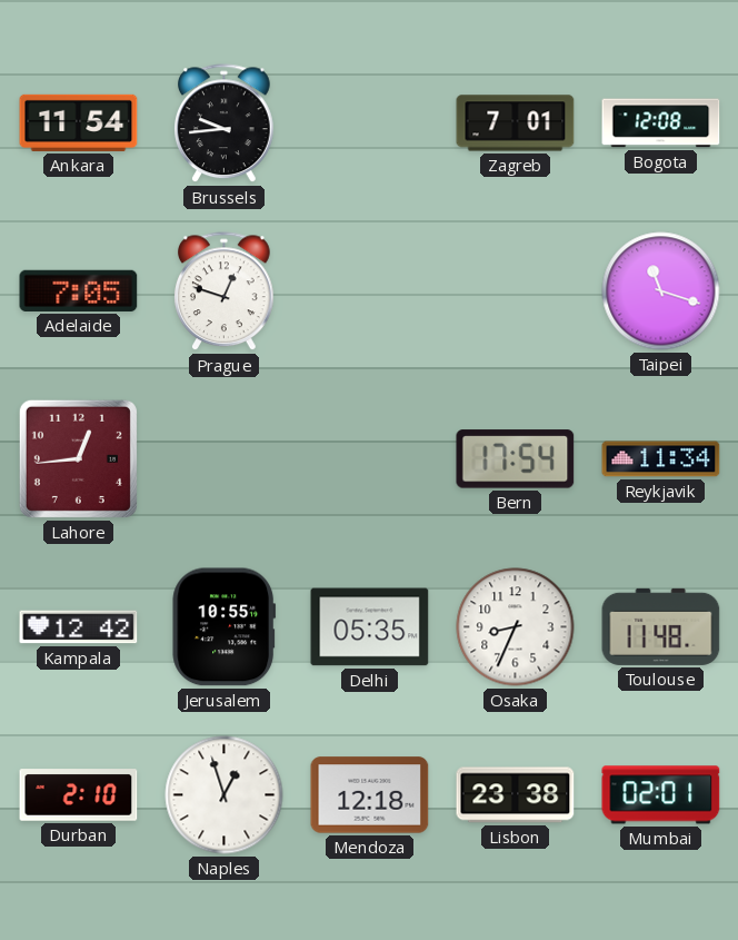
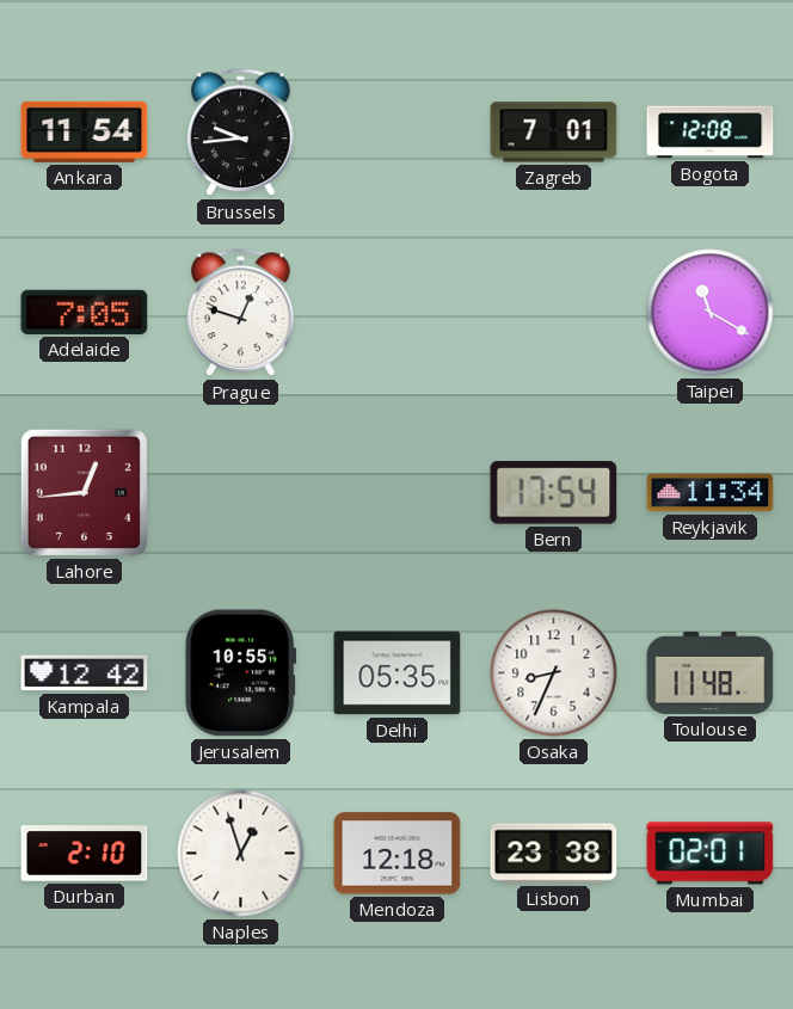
Taipei: 11:18 -> 11:20 (711, 313)
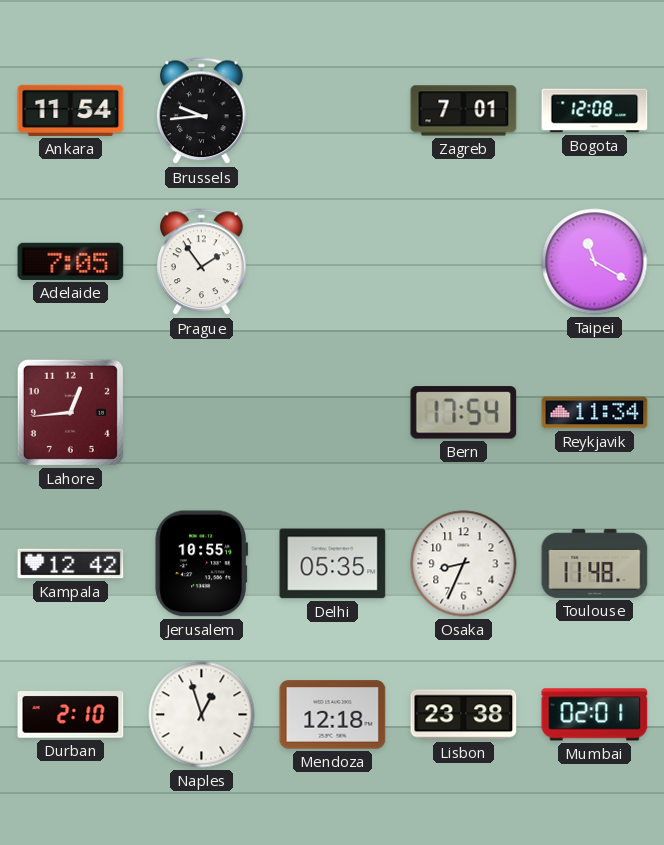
Prague: 12:48 -> 1:54 (202, 262)
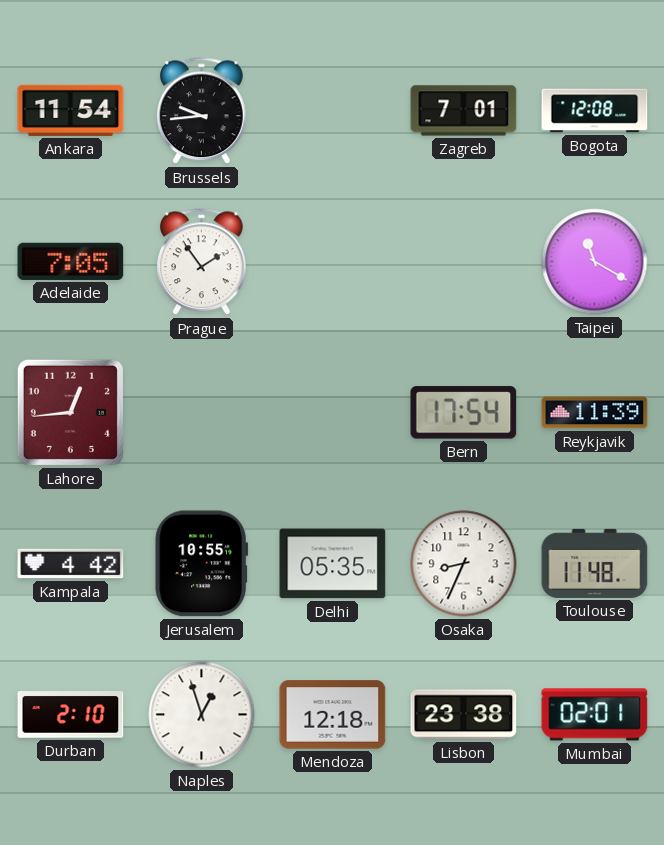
Reykjavik: 11:34 -> 11:39 (595, 413)
Kampala: 12:42 -> 4:42 (71, 564)
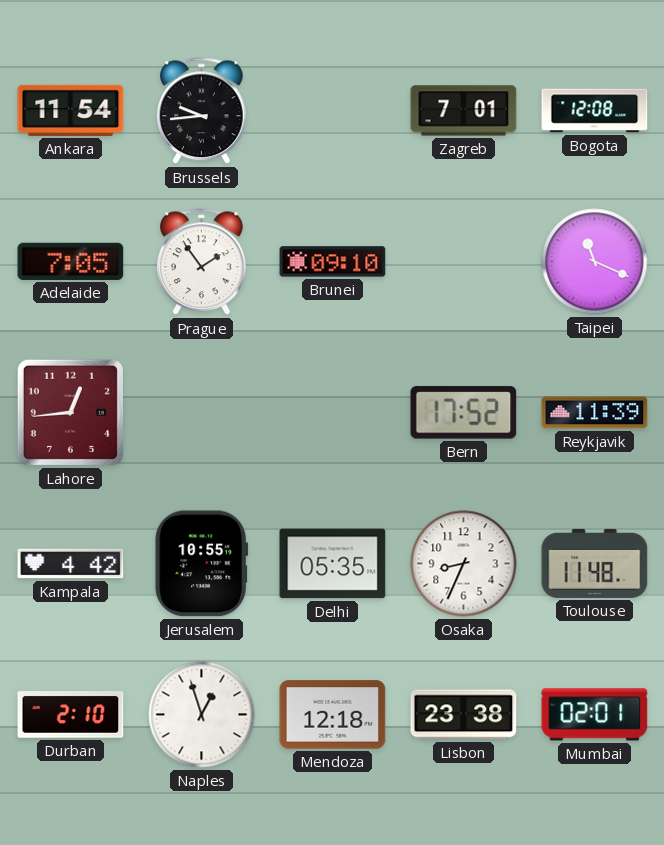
Brunei: none -> 09:10 (333, 262)
Taipei: 11:20 -> 11:19 (595, 262)
Bern: 17:54 -> 17:52 (464, 413)
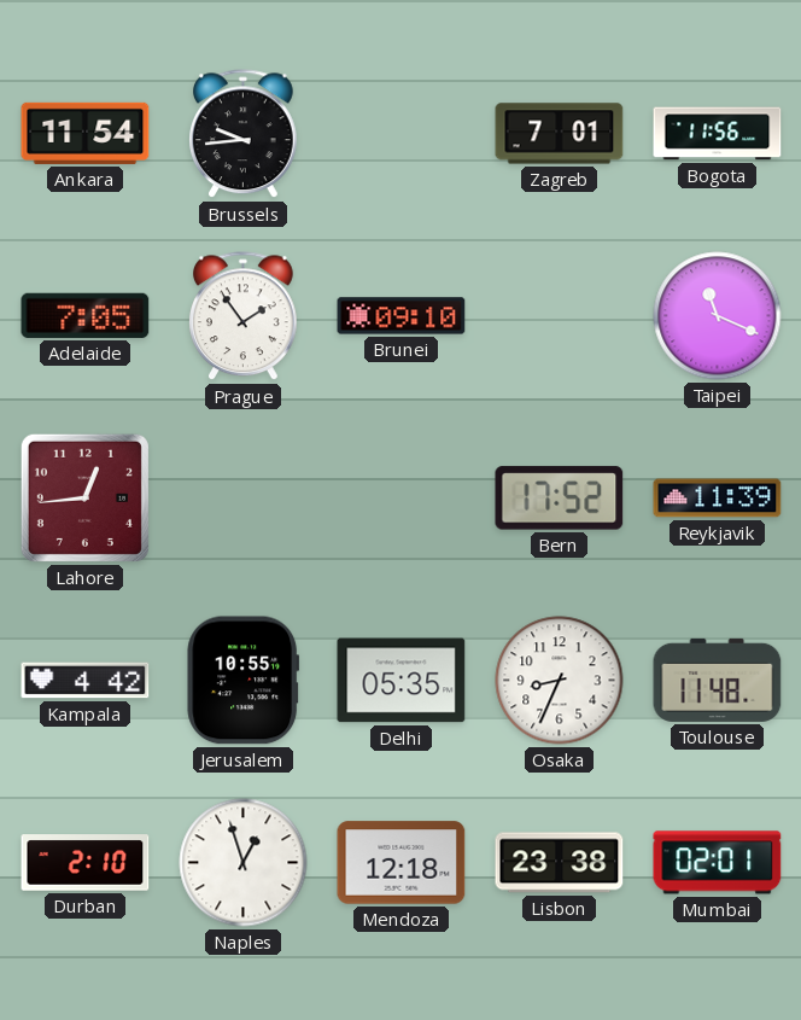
Bogota: 12:08 -> 11:56 (718, 134)
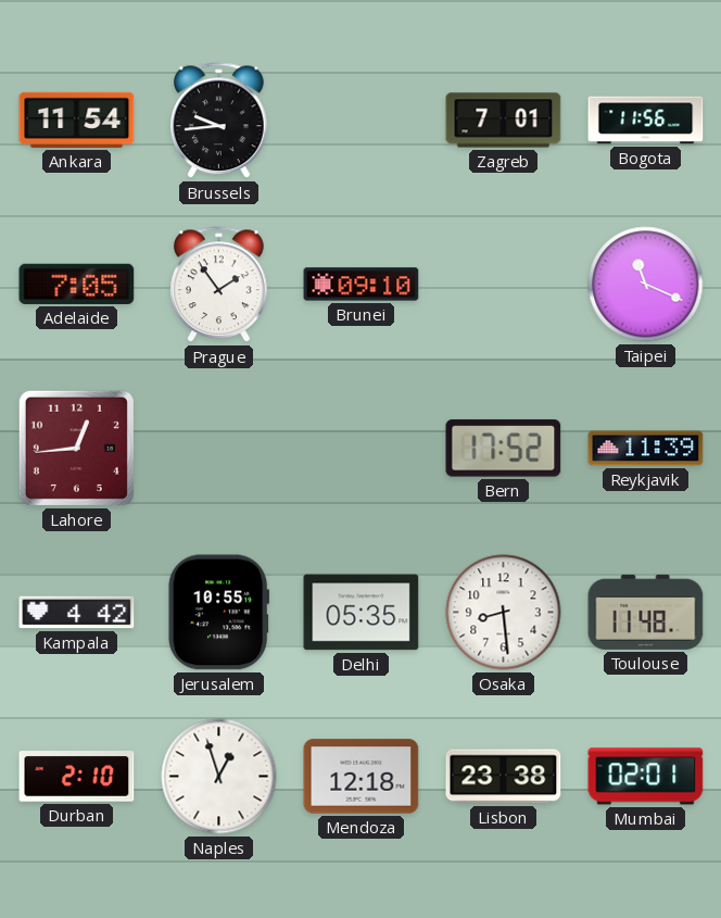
Osaka: 8:34 -> 8:29 (504, 613)
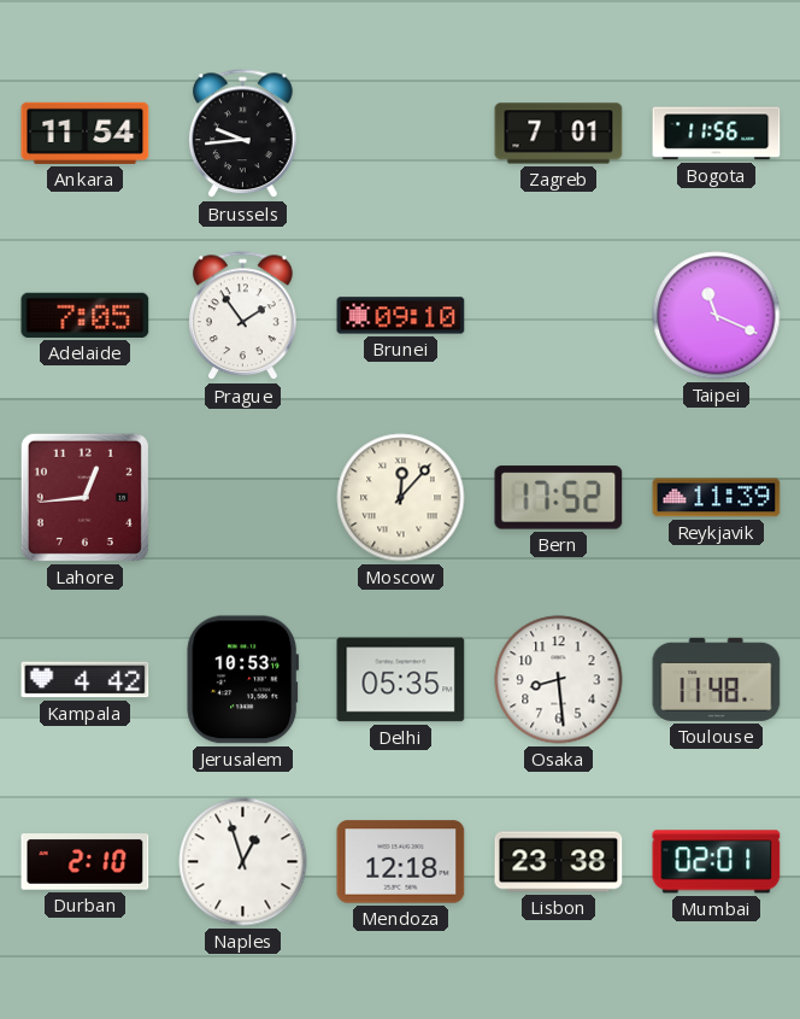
Moscow: none -> 12:07 (401, 498)
Jerusalem: 10:55 -> 10:53 (243, 680)
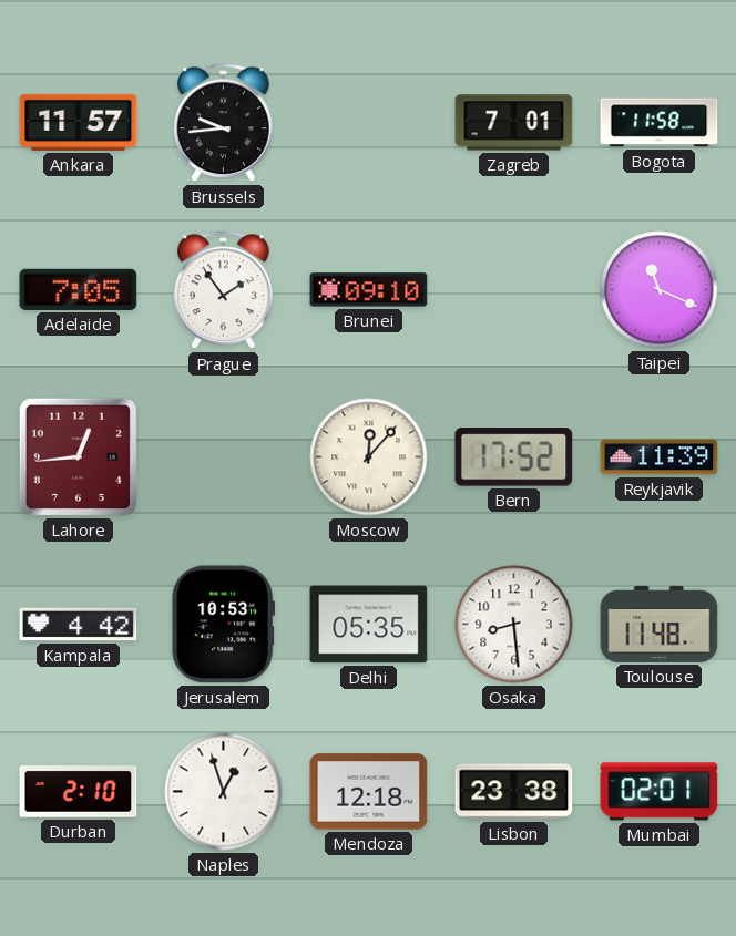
Ankara: 11:54 -> 11:57 (79, 122)
Bogota: 11:56 -> 11:58 (660, 123)
